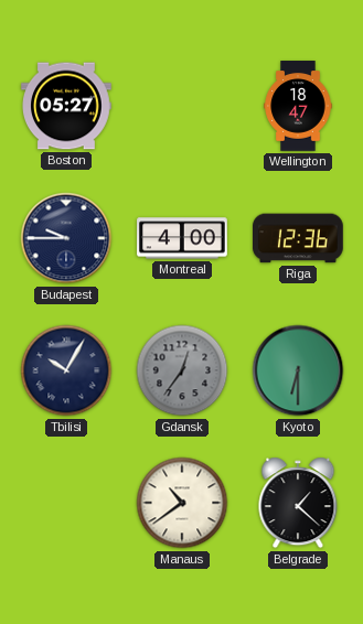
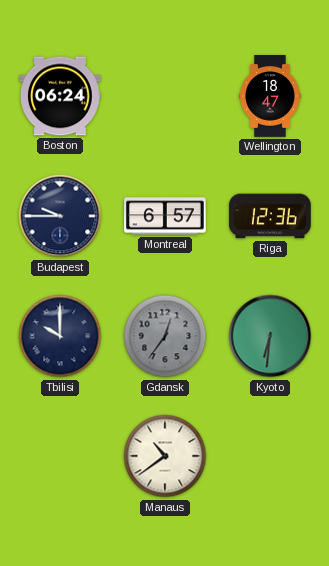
Boston: 05:27 -> 06:24 (61, 96)
Montreal: 4:00 -> 6:57 (165, 216)
Tbilisi: 10:05 -> 10:00 (60, 336)
Kyoto: 6:30 -> 6:31 (270, 336)
Belgrade: 1:22 -> none (298, 503)
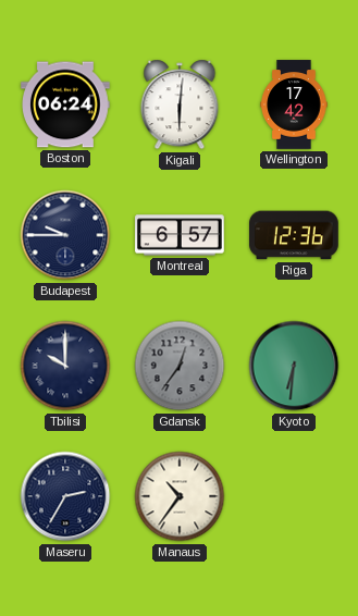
Kigali: none -> 6:01 (180, 104)
Wellington: 18:47 -> 17:42 (294, 104)
Maseru: none -> 2:35 (65, 496)
Manaus: 10:39 -> 10:36 (180, 496)
